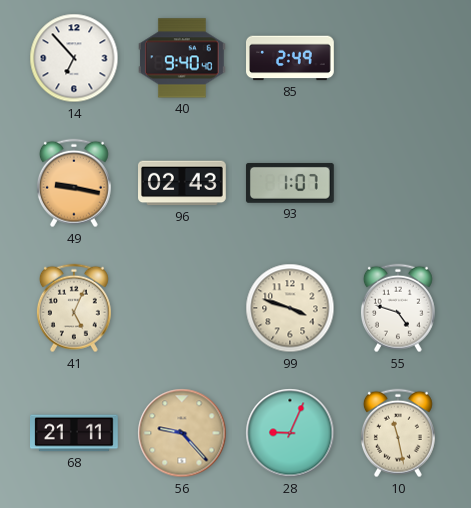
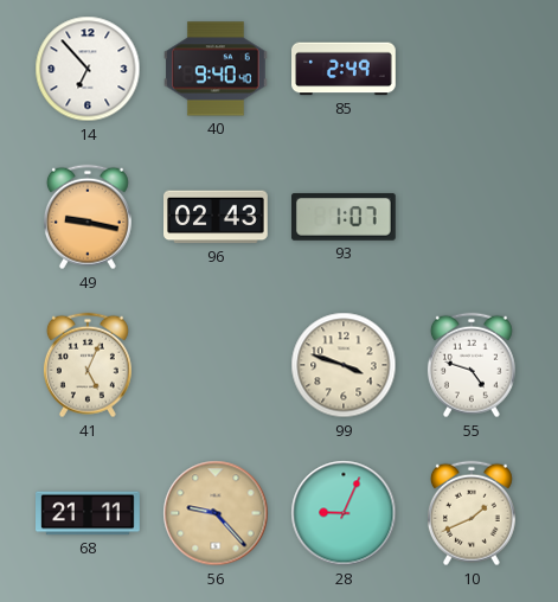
10: 11:28 -> 1:41 (472, 513)
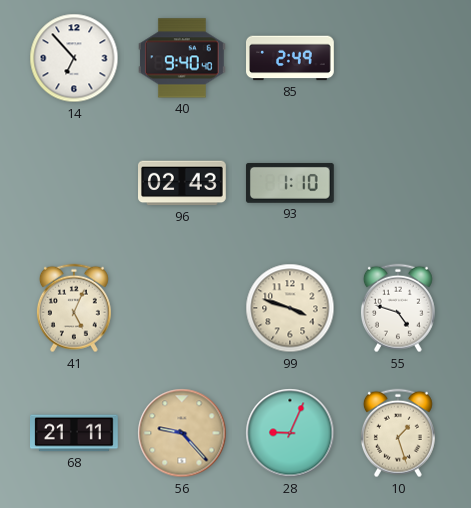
49: 9:17 -> none (88, 217)
93: 1:07 -> 1:10 (290, 183)
10: 1:41 -> 1:27 (398, 433)
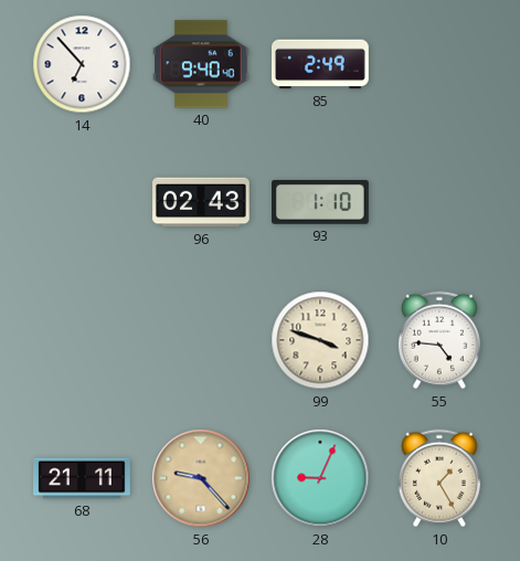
41: 5:04 -> none (74, 308)
55: 4:48 -> 4:46 (439, 340)
10: 1:27 -> 1:25 (439, 478)
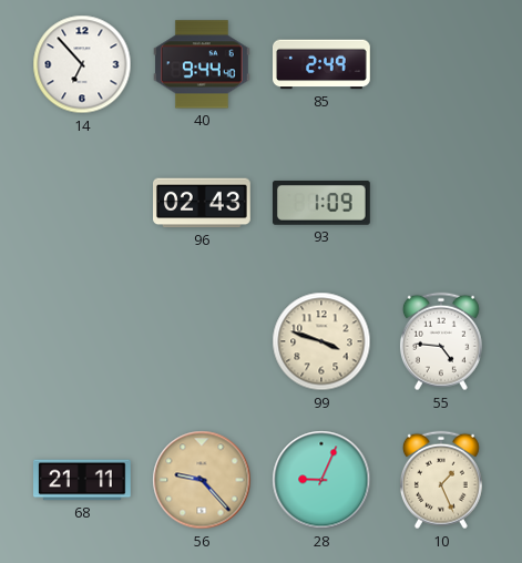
40: 9:40 -> 9:44 (202, 64)
93: 1:10 -> 1:09 (321, 203)
10: 1:25 -> 1:26 (441, 480)
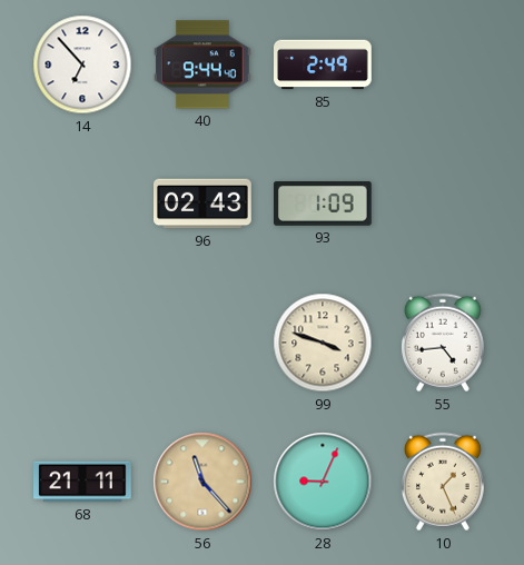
55: 4:46 -> 4:44 (443, 343)
56: 9:23 -> 11:23 (202, 482)
